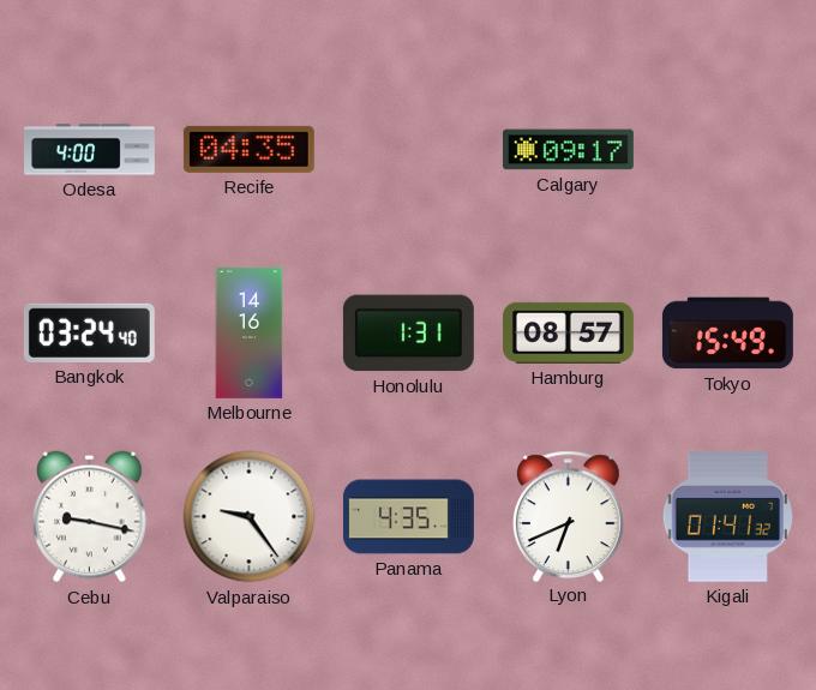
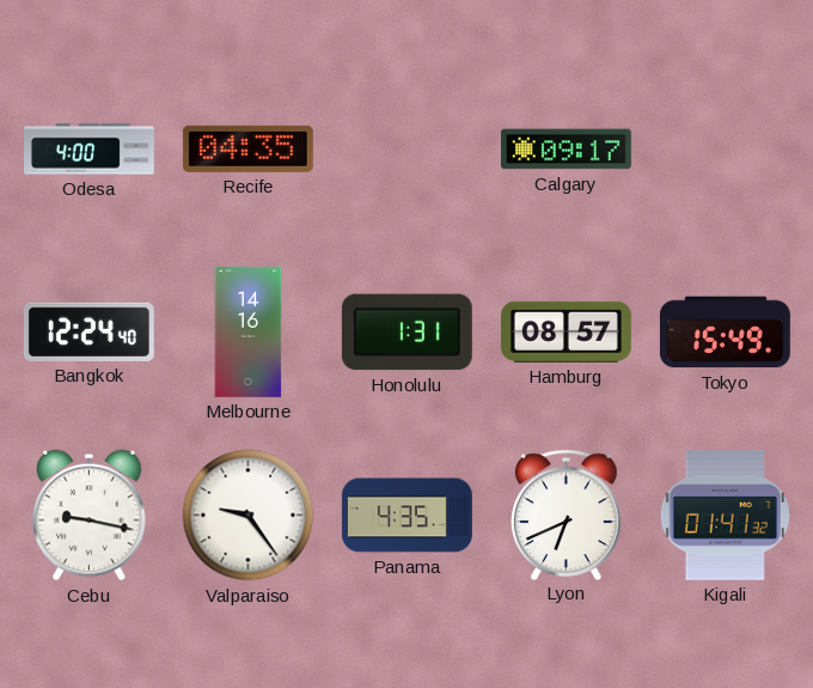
Bangkok: 03:24 -> 12:24 (88, 331)
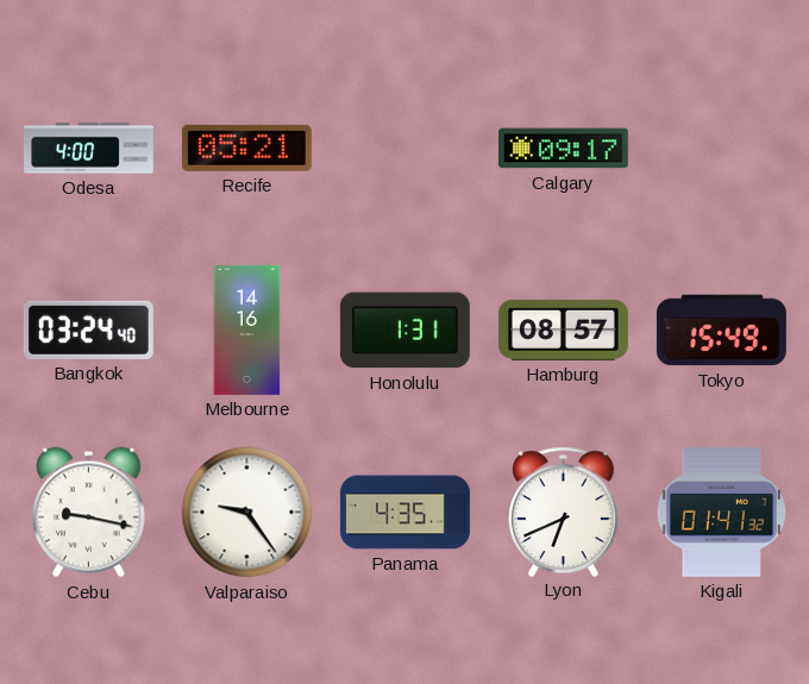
Recife: 04:35 -> 05:21 (246, 148)
Bangkok: 12:24 -> 03:24 (88, 330)
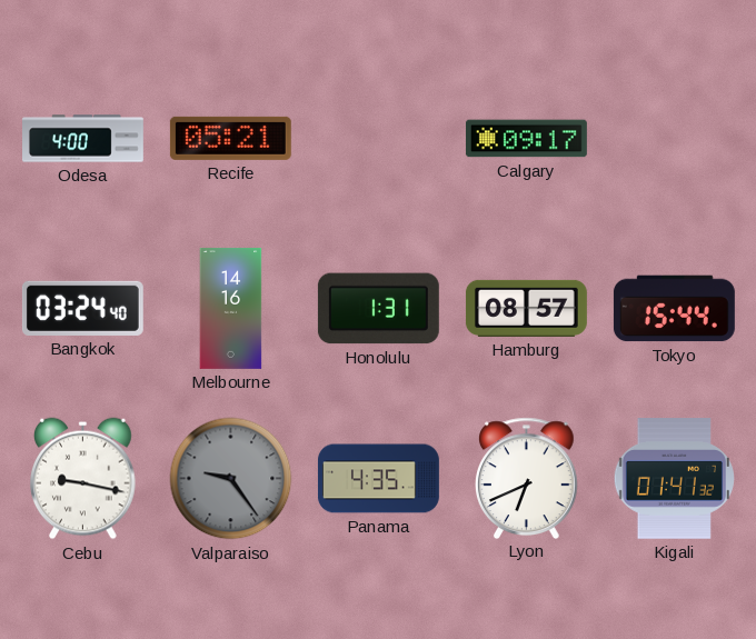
Tokyo: 15:49 -> 15:44 (674, 309)
Valparaiso dial: white -> grey (231, 479)
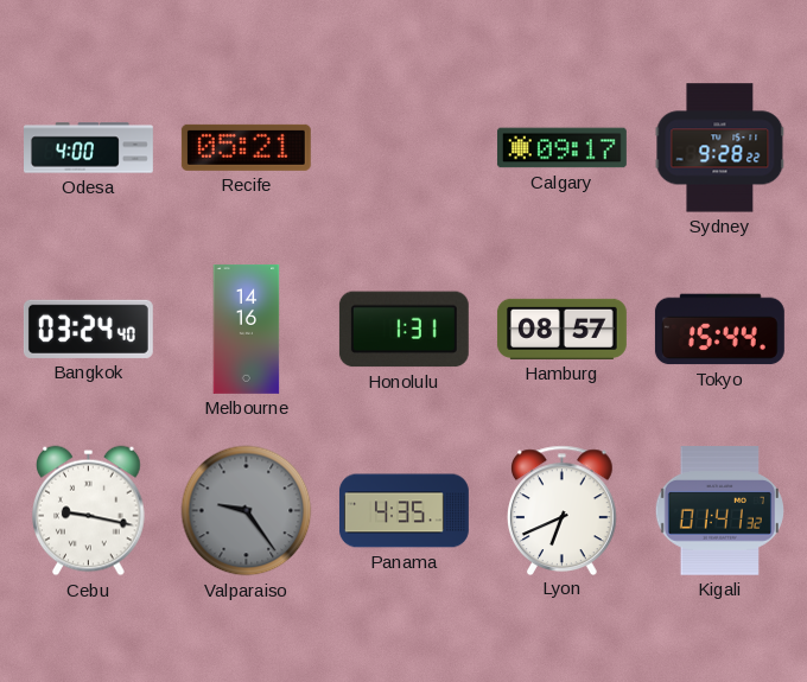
Sydney: none -> 9:28 (720, 148)
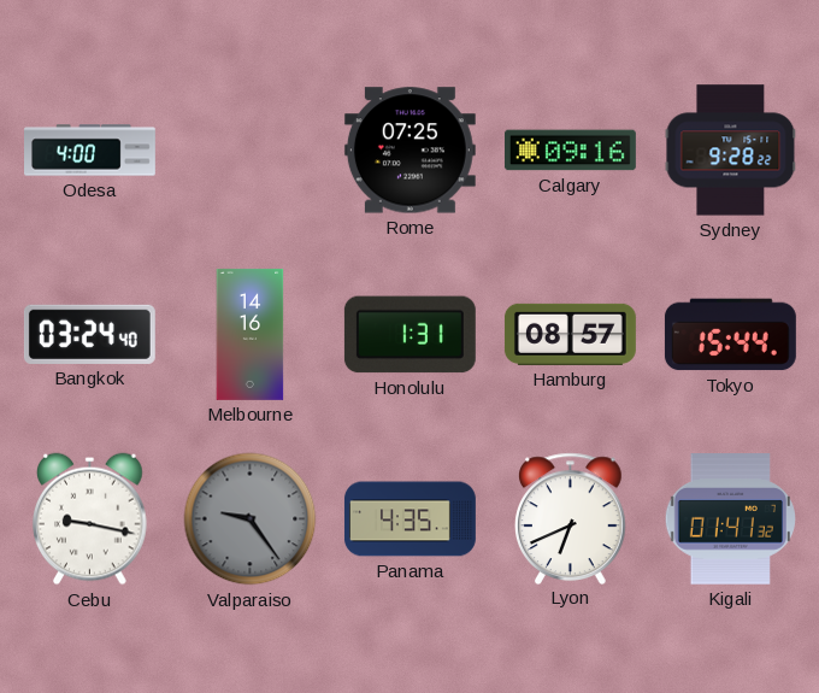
Recife: 05:21 -> none (246, 147)
Rome: none -> 07:25 (409, 151)
Calgary: 09:17 -> 09:16 (570, 151)
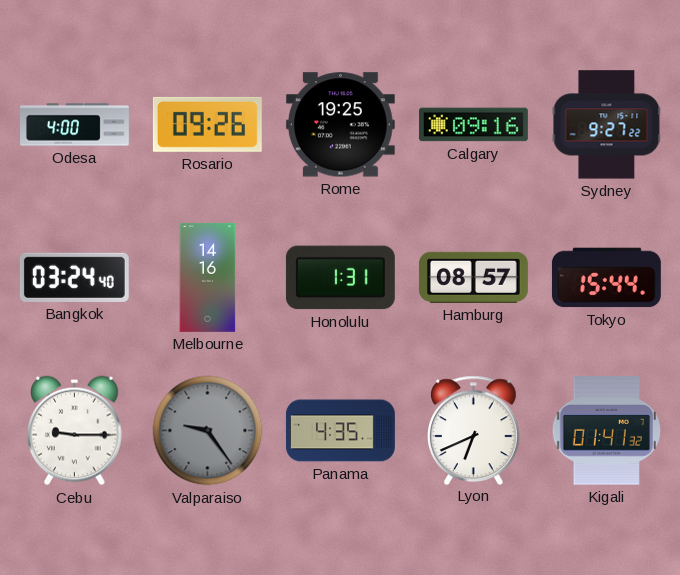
Rosario: none -> 09:26 (207, 124)
Rome: 07:25 -> 19:25 (340, 125)
Sydney: 9:28 -> 9:27 (607, 125)
Cebu: 9:17 -> 9:15 (75, 431)
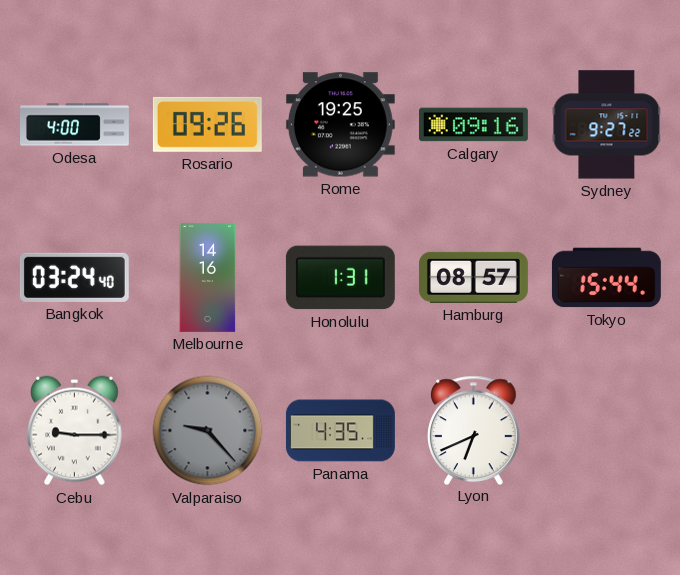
Valparaiso: 9:24 -> 9:23 (208, 431)
Kigali: 01:41 -> none (606, 431)
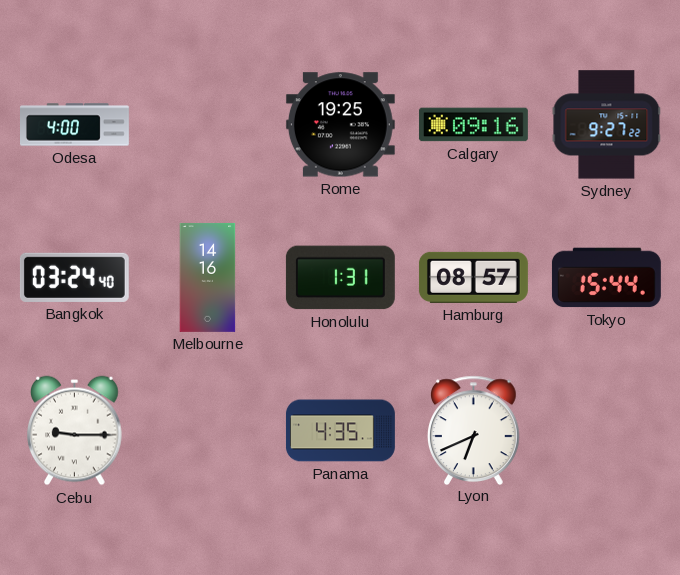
Rosario: 09:26 -> none (207, 124)
Valparaiso: 9:23 -> none (208, 431)
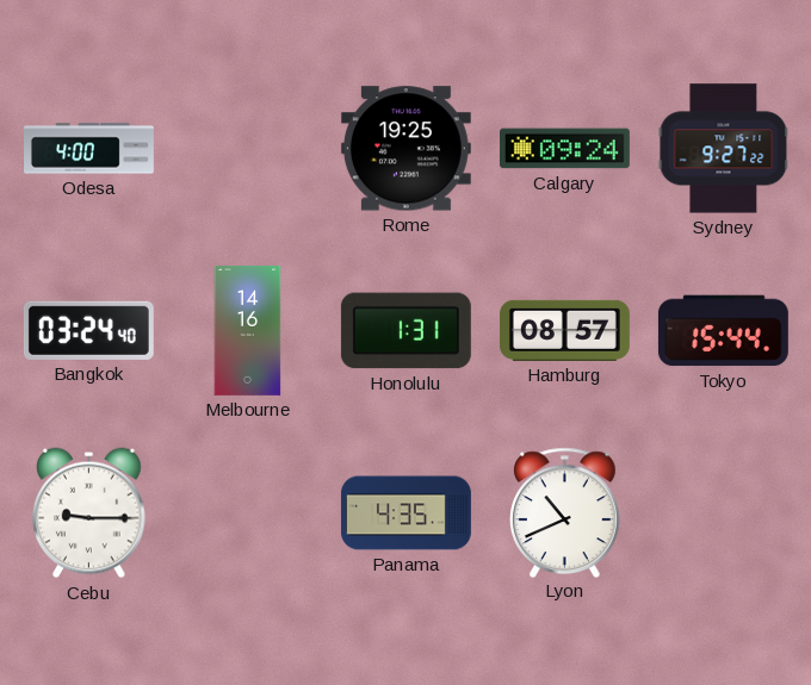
Calgary: 09:16 -> 09:24 (564, 149)
Lyon: 6:41 -> 10:41 (564, 512)
